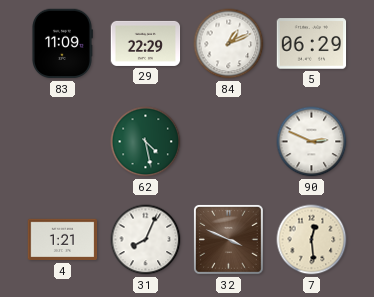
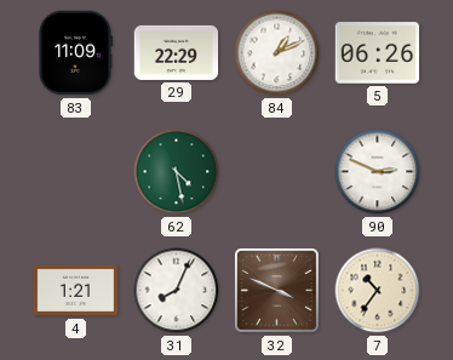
5: 06:29 -> 06:26 (378, 53)
7: 12:29 -> 10:36 (378, 291)
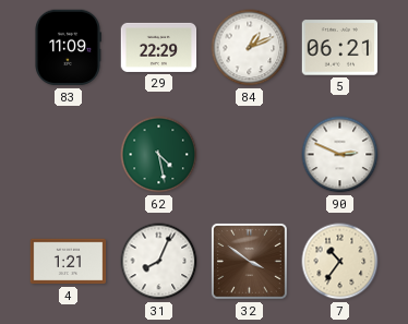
5: 06:26 -> 06:21 (340, 48)
32: 3:49 -> 3:51 (250, 262)
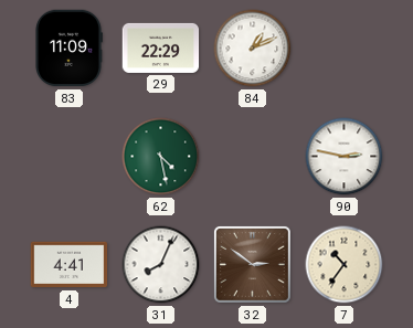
5: 06:21 -> none (340, 48)
90: 2:49 -> 2:47 (345, 157)
4: 1:21 -> 4:41 (70, 265)
32: 3:51 -> 2:51 (253, 265)
